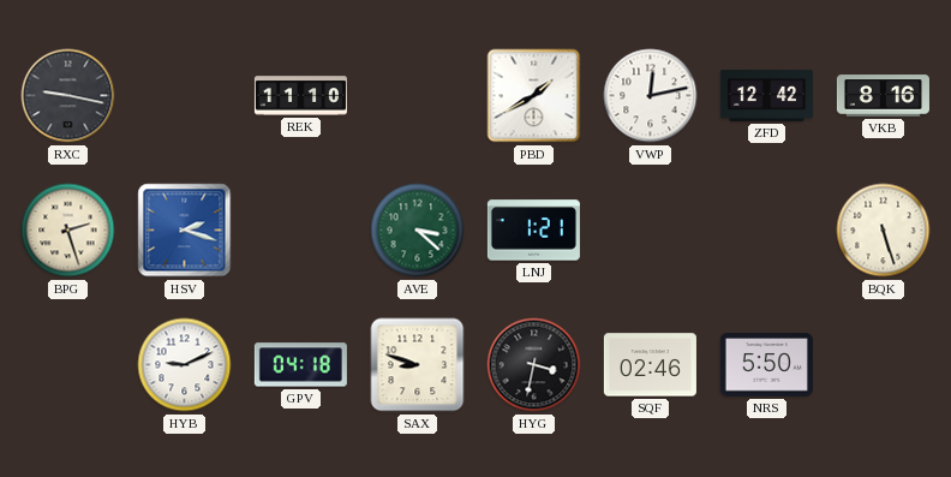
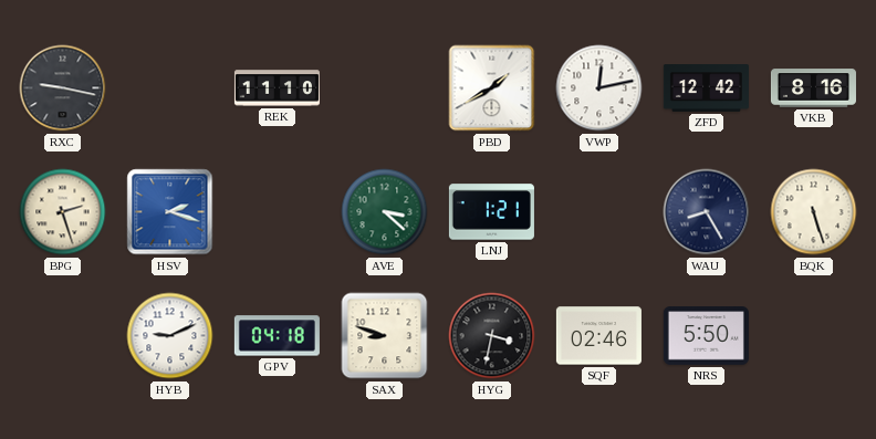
WAU: none -> 8:25 (707, 212)
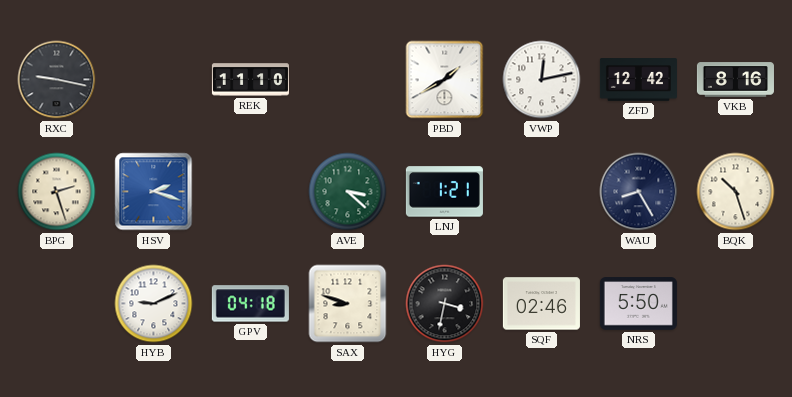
BQK: 5:27 -> 10:27 (736, 192)
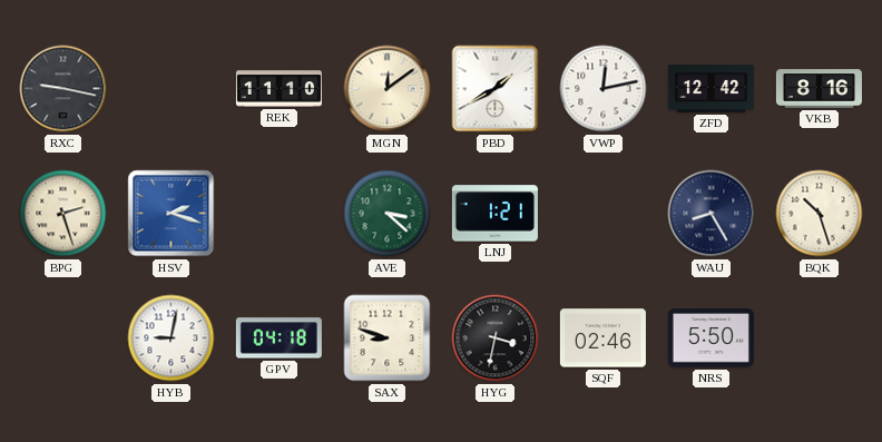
MGN: none -> 12:09 (388, 89)
HYB: 9:11 -> 9:02 (171, 338)
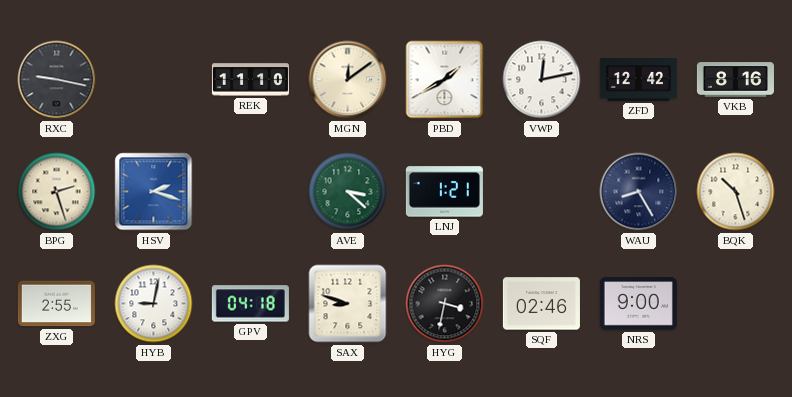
ZXG: none -> 2:55 (56, 304)
NRS: 5:50 -> 9:00 (638, 304)
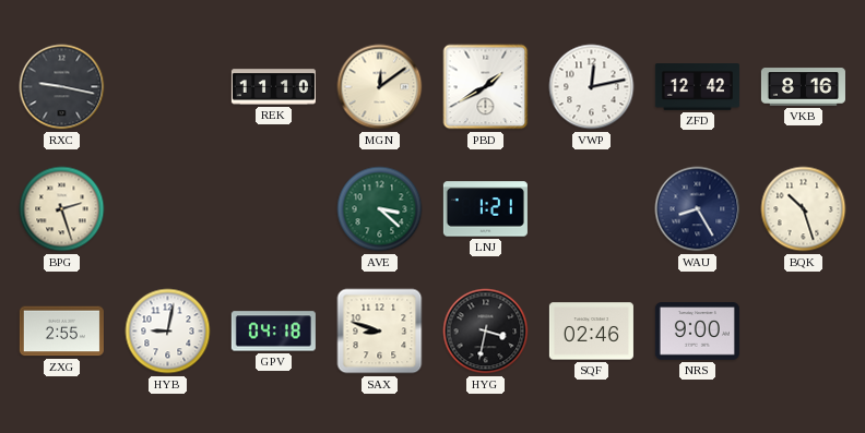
HSV: 2:18 -> none (154, 192)
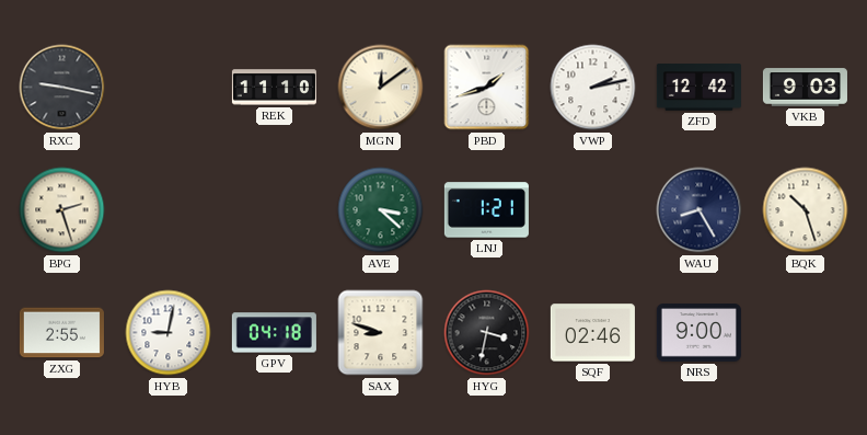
PBD: 1:40 -> 1:42 (487, 88)
VWP: 12:13 -> 2:13 (593, 88)
VKB: 8:16 -> 9:03 (805, 88)
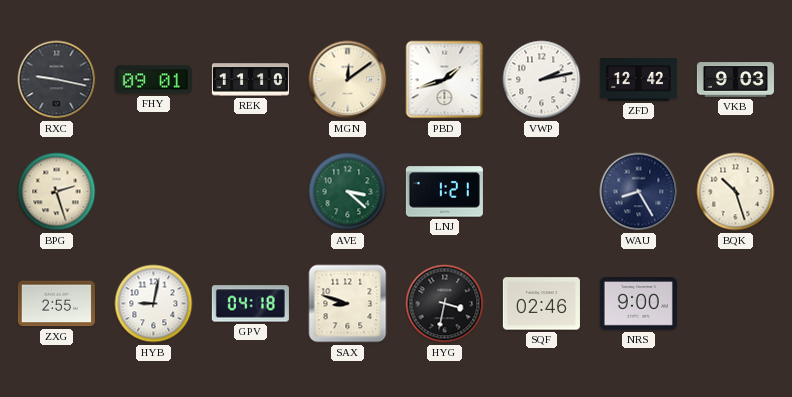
FHY: none -> 09:01 (153, 80)
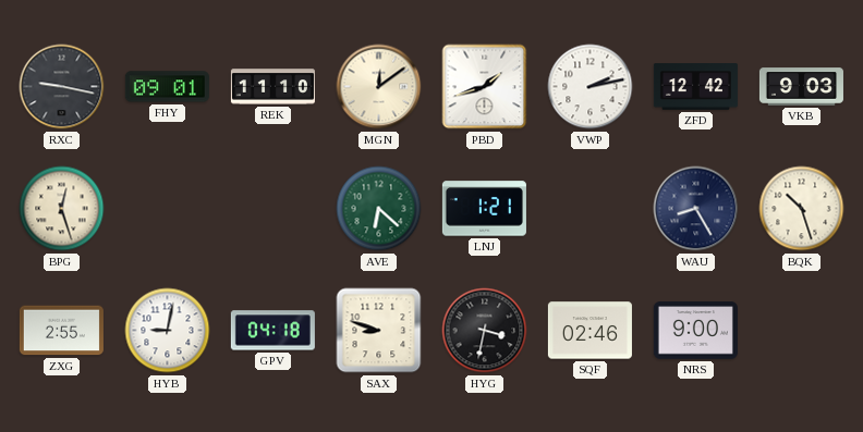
BPG: 2:27 -> 12:27 (62, 209)
AVE: 3:22 -> 6:22 (379, 209)
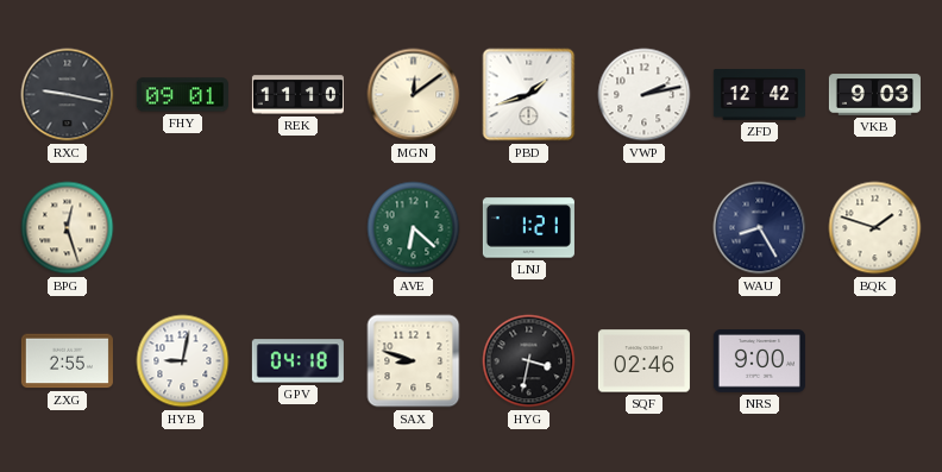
BQK: 10:27 -> 1:48 (875, 228)
